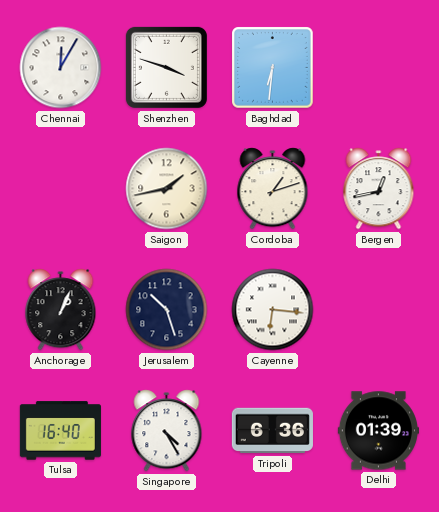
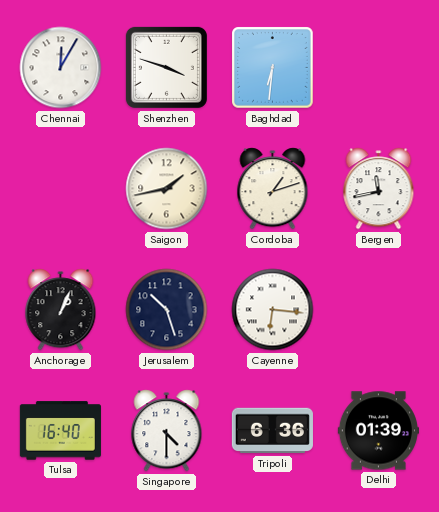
Bergen: 12:43 -> 11:43 (379, 189)
Singapore: 4:25 -> 4:30 (167, 431)
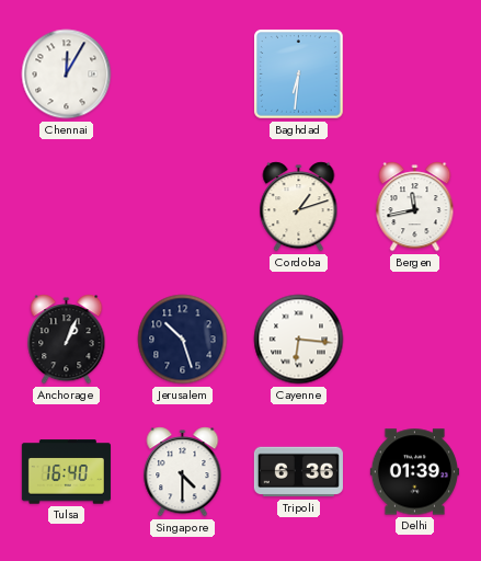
Shenzhen: 3:48 -> none (166, 67)
Saigon: 1:43 -> none (167, 189)
